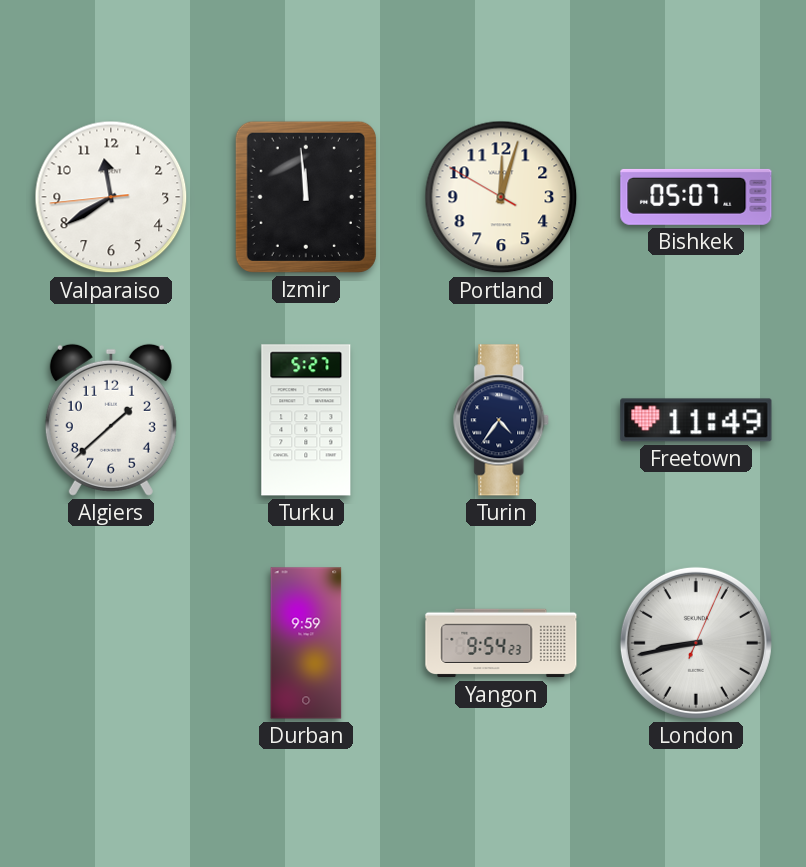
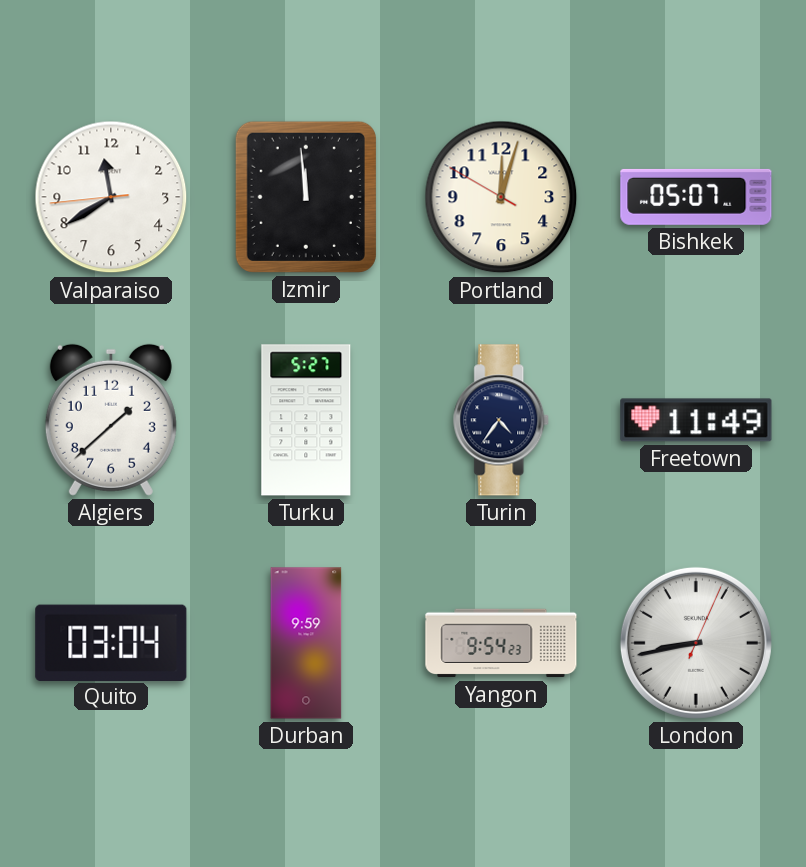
Quito: none -> 03:04 (111, 642)
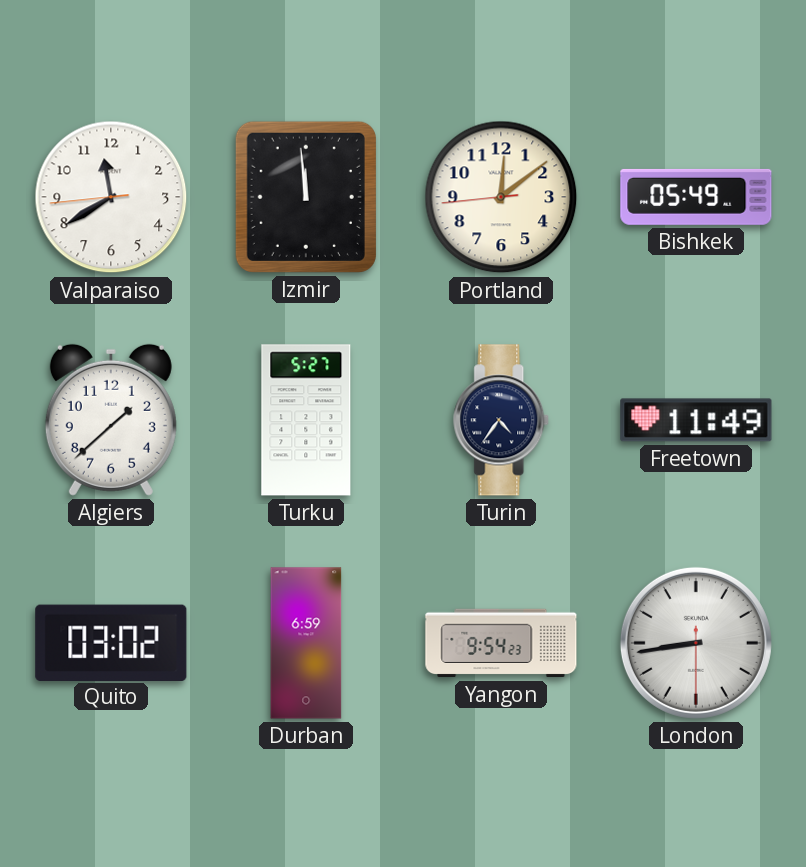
Portland: 12:02 -> 12:08 (501, 197)
Bishkek: 05:07 -> 05:49 (696, 197)
Quito: 03:04 -> 03:02 (111, 642)
Durban: 9:59 -> 6:59 (306, 643)
London: 8:43:04 -> 8:43:30 (696, 643)
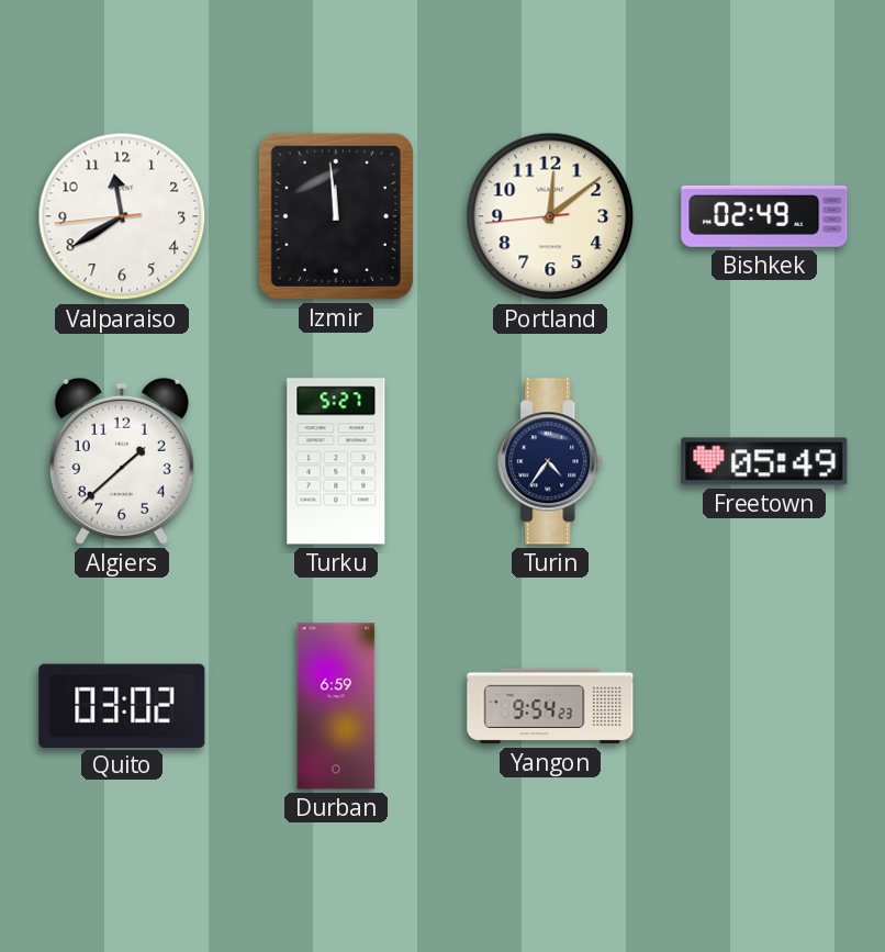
Bishkek: 05:49 -> 02:49 (764, 216)
Freetown: 11:49 -> 05:49 (764, 461)
London: 8:43 -> none (696, 643)
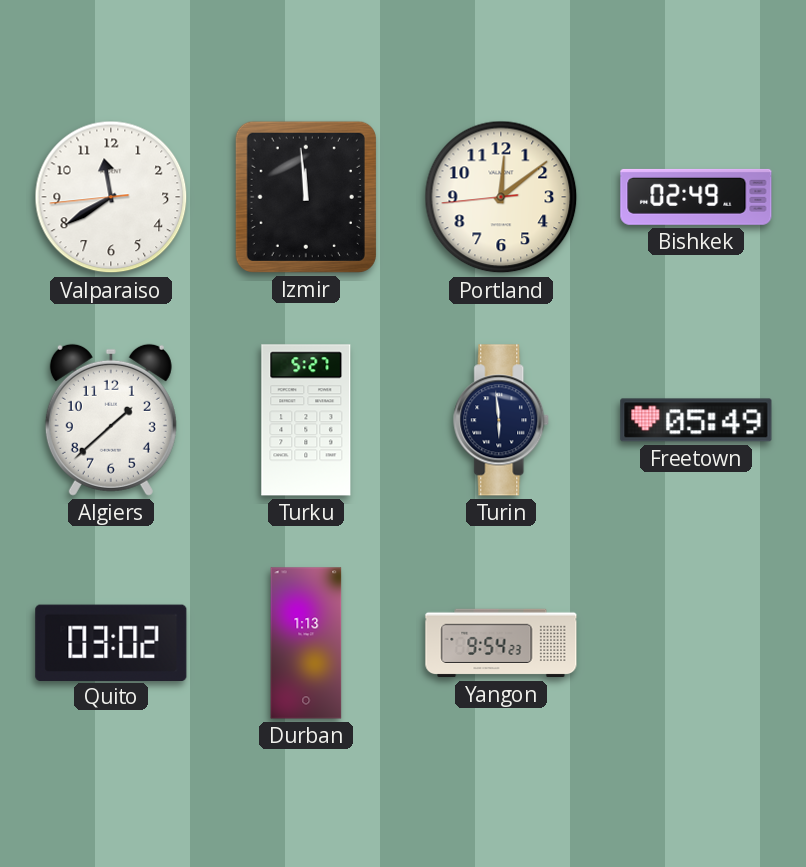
Turin: 4:36 -> 5:59 (502, 420)
Durban: 6:59 -> 1:13 (306, 643)
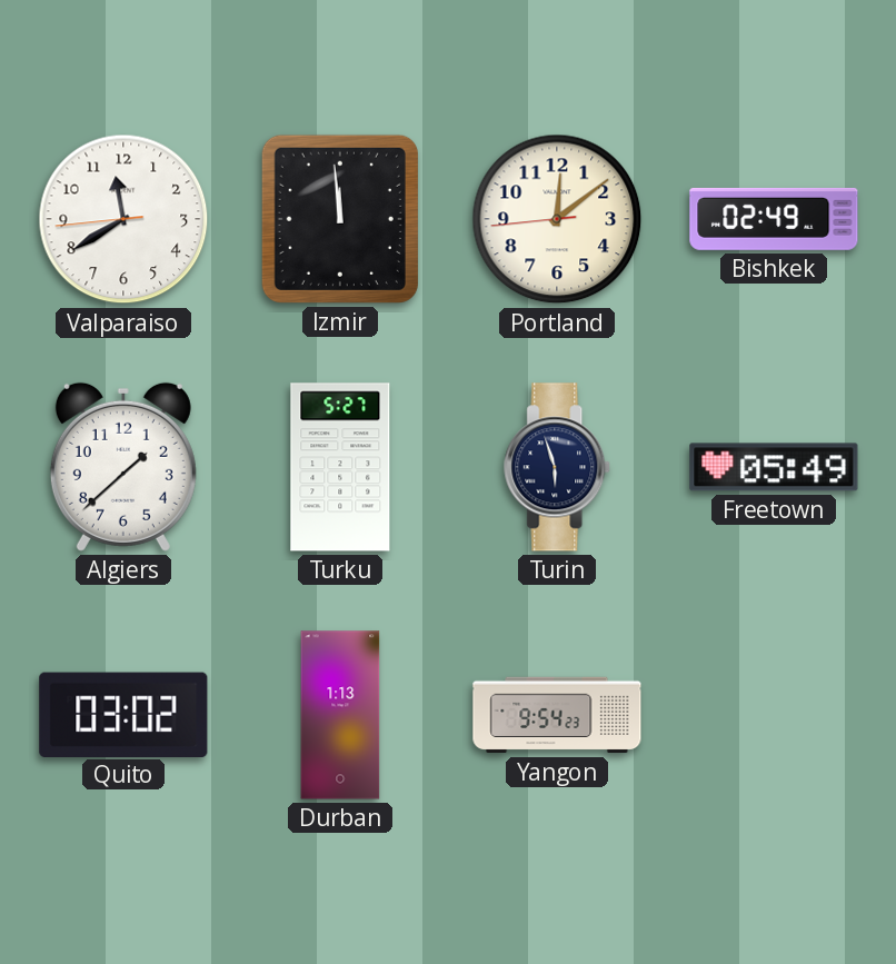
Turin: 5:59 -> 5:57 (558, 467)
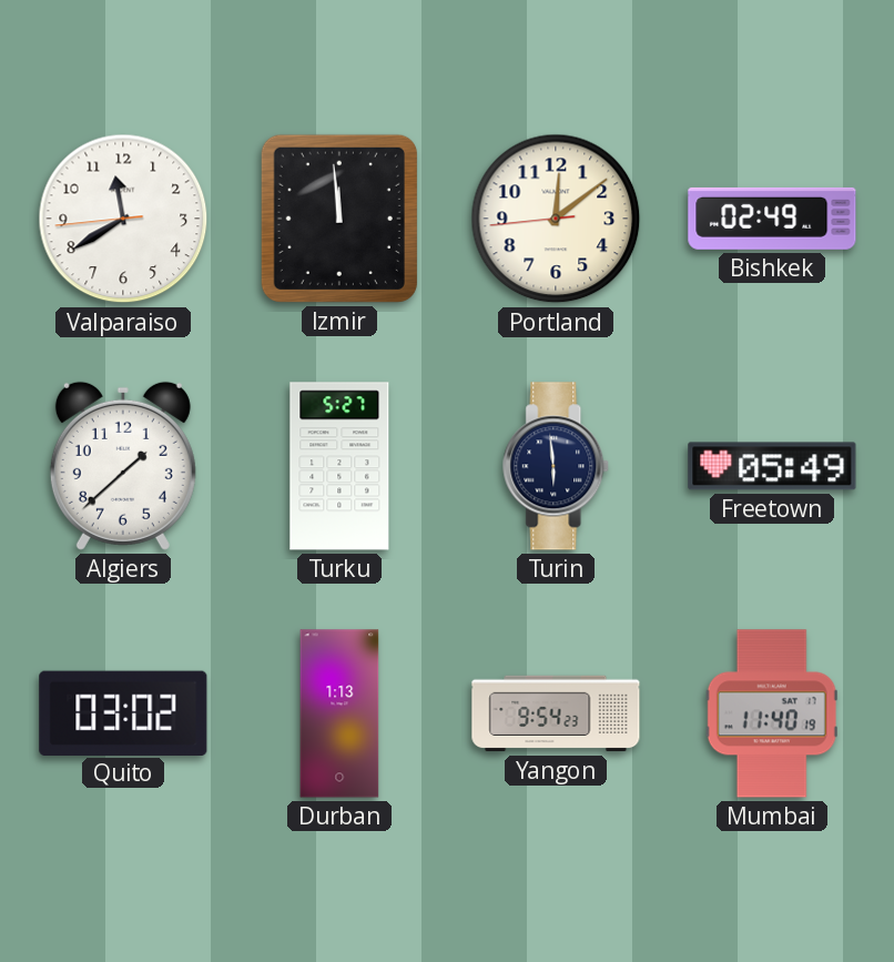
Turin: 5:57 -> 5:59 (557, 466)
Mumbai: none -> 11:40 (772, 713)
